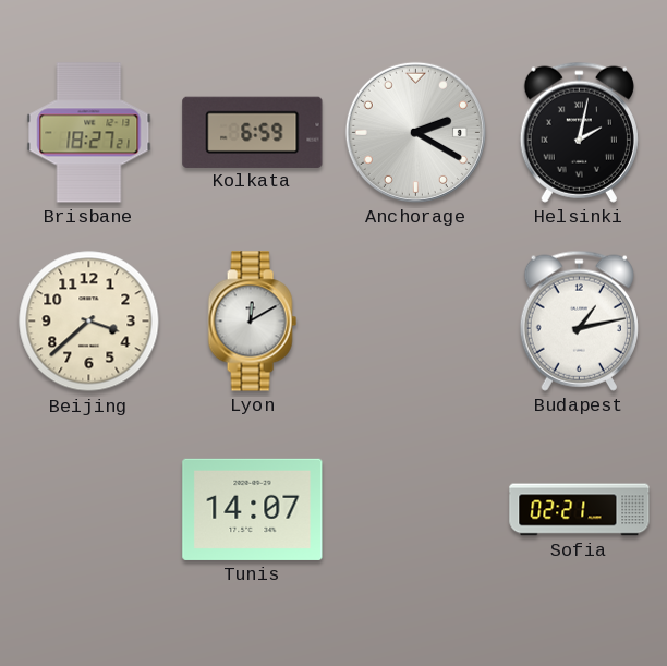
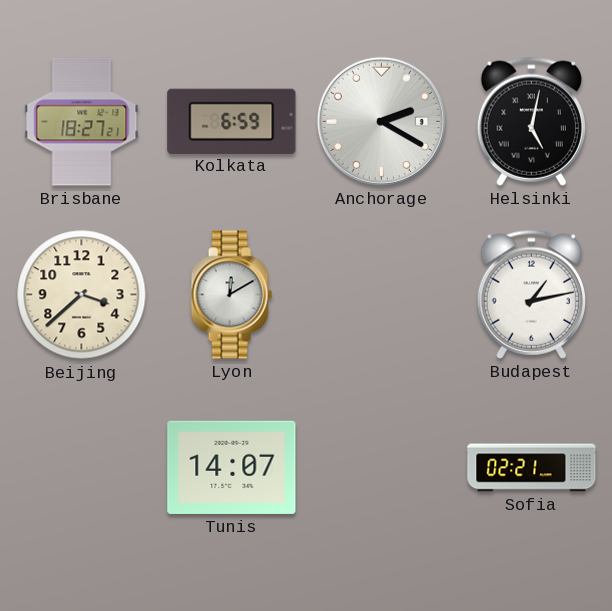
Helsinki: 2:02 -> 5:02 (531, 121)
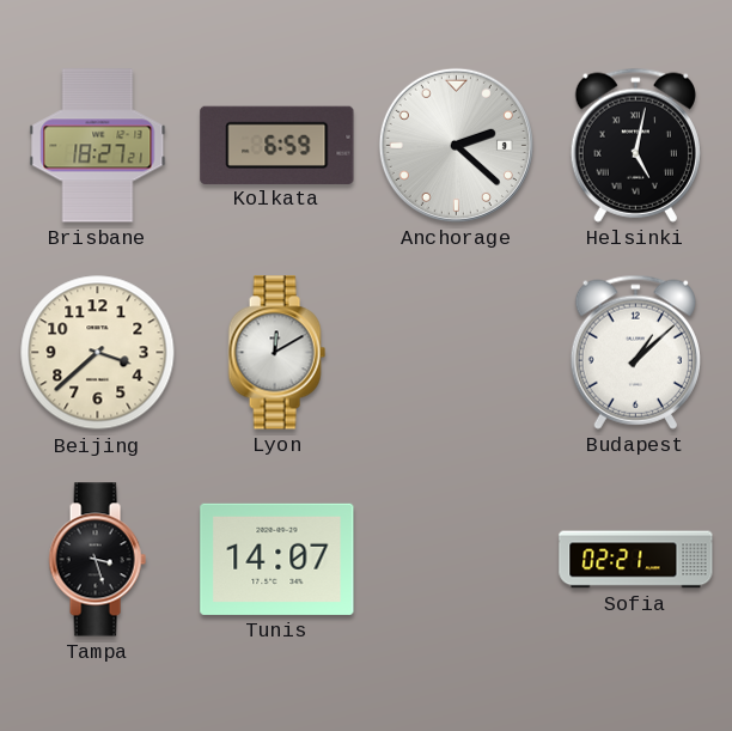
Anchorage: 2:20 -> 2:22 (456, 145)
Budapest: 1:13 -> 1:08 (635, 352)
Tampa: none -> 3:27 (97, 560)
